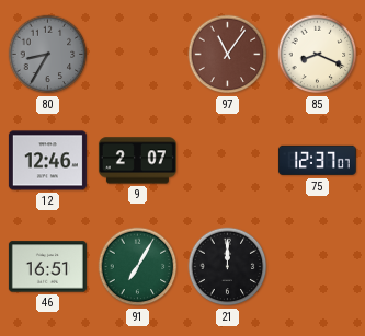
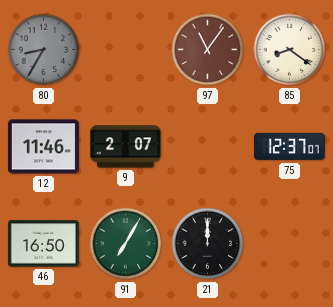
85: 8:19 -> 8:21 (290, 50)
12: 12:46 -> 11:46 (43, 147)
46: 16:51 -> 16:50 (43, 244)
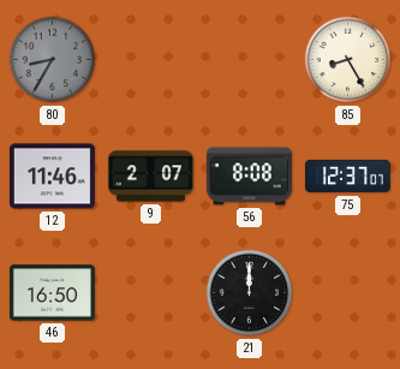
97: 11:06 -> none (208, 50)
85: 8:21 -> 8:25 (348, 60)
56: none -> 8:08 (249, 177)
91: 7:05 -> none (126, 244)
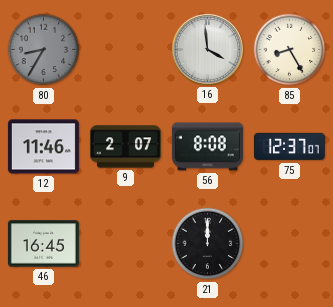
16: none -> 3:59 (207, 49)
46: 16:50 -> 16:45 (43, 244)
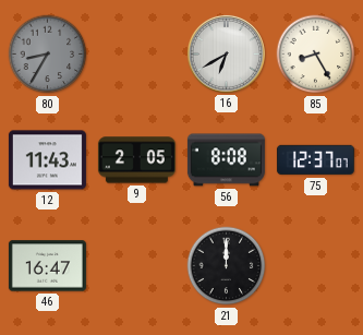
16: 3:59 -> 6:40 (226, 53)
12: 11:46 -> 11:43 (47, 160)
9: 2:07 -> 2:05 (136, 160)
46: 16:45 -> 16:47 (47, 266)
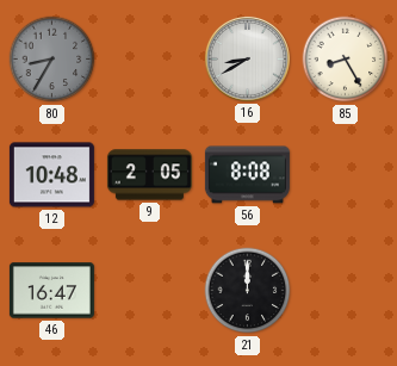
16: 6:40 -> 8:40 (247, 58)
12: 11:43 -> 10:48 (51, 175)
75: 12:37 -> none (315, 160)
